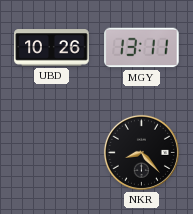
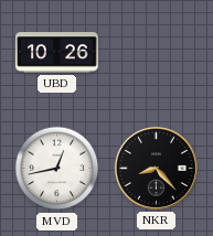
MGY: 13:11 -> none (142, 48)
MVD: none -> 12:43 (57, 169)
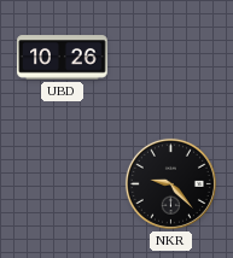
MVD: 12:43 -> none (57, 169)
NKR: 8:23 -> 9:23 (170, 183)
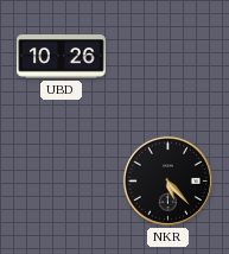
NKR: 9:23 -> 5:23 (167, 180)
